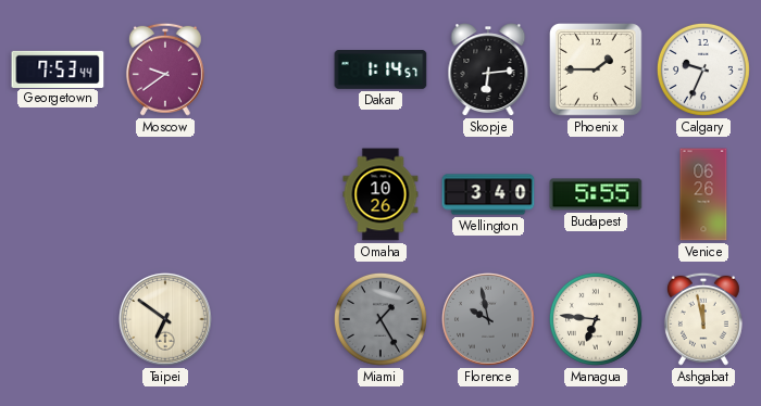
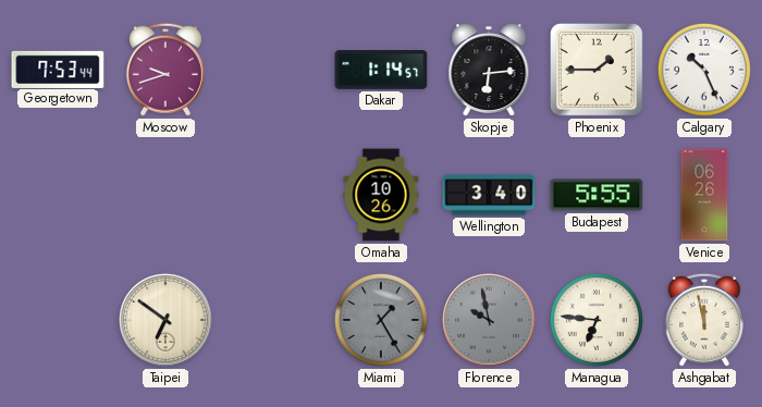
Moscow: 9:39 -> 9:42 (165, 70)
Calgary: 9:34 -> 10:26 (704, 70)
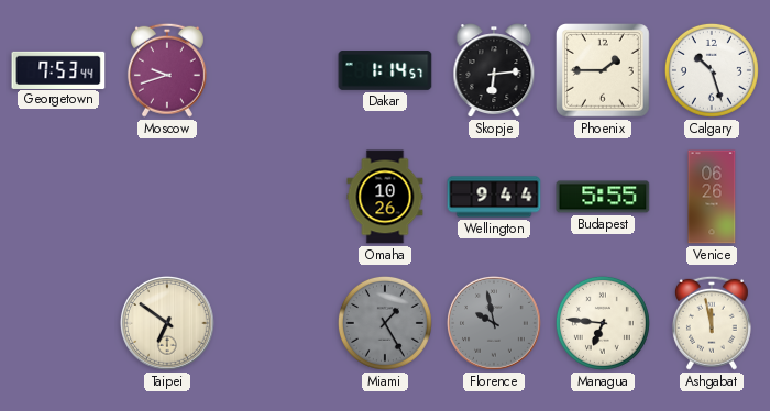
Calgary: 10:26 -> 10:27 (712, 70)
Wellington: 3:40 -> 9:44 (494, 197)
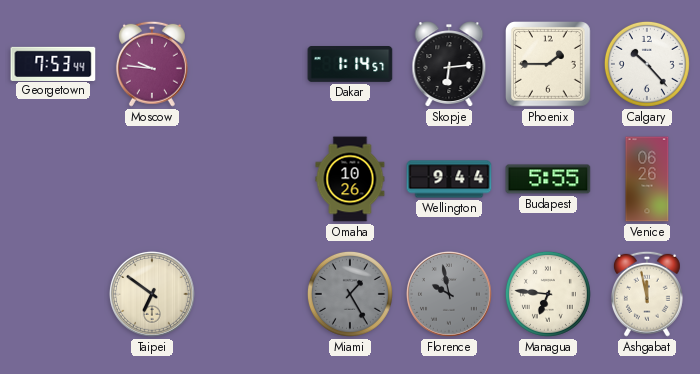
Moscow: 9:42 -> 9:46 (152, 64)
Calgary: 10:27 -> 10:23 (647, 64)
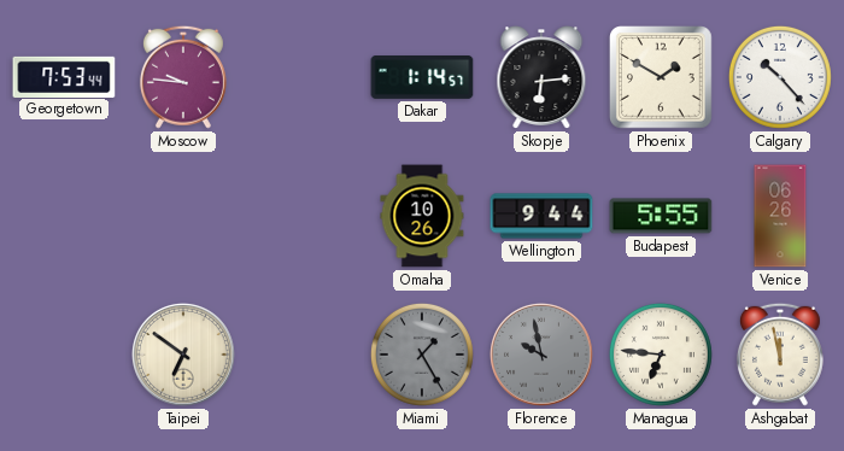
Phoenix: 1:45 -> 1:50 (662, 78)
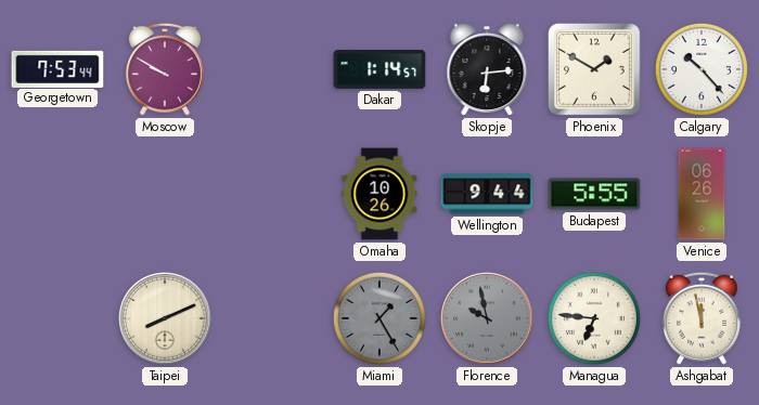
Moscow: 9:46 -> 9:50 (165, 69)
Taipei: 6:51 -> 8:11 (165, 318)
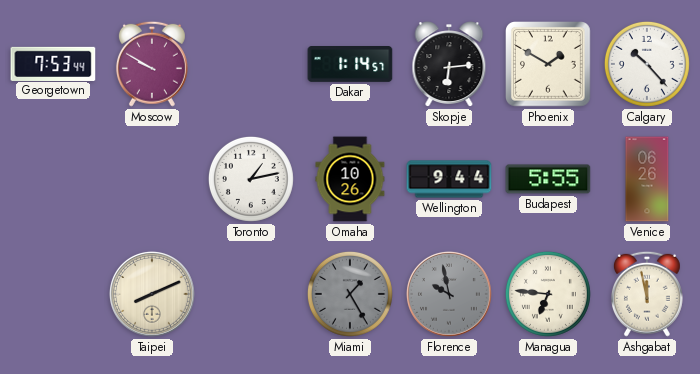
Toronto: none -> 1:13 (251, 179)
